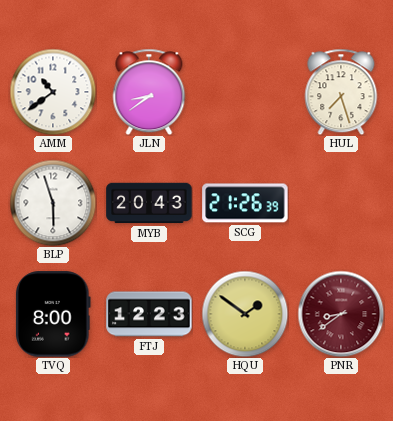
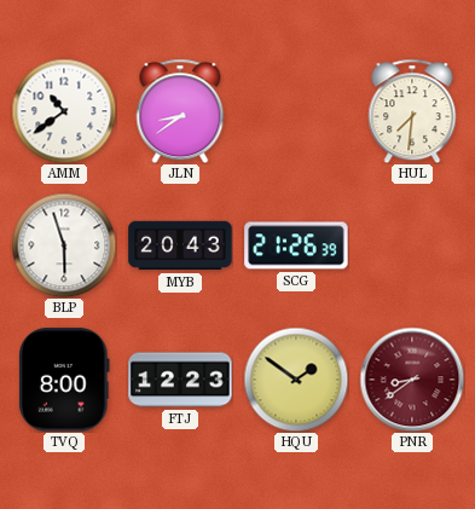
HUL: 7:27 -> 7:31 (412, 111)
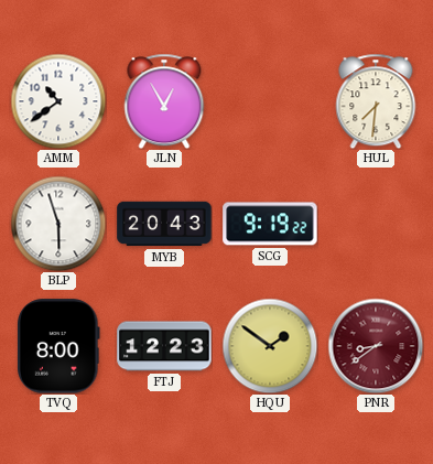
JLN: 8:39 -> 12:55 (164, 101)
SCG: 21:26 -> 9:19 (270, 224)
